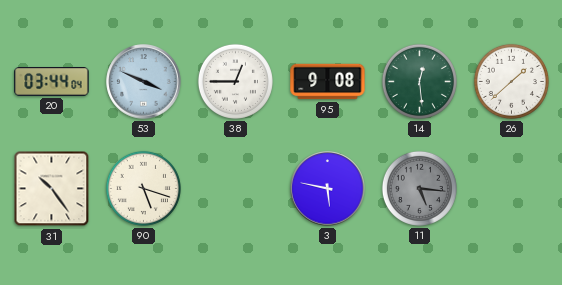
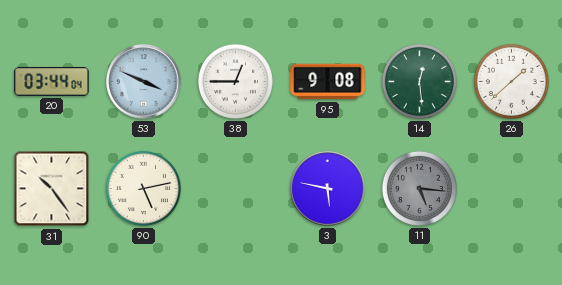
90: 5:18 -> 5:13 (143, 188)
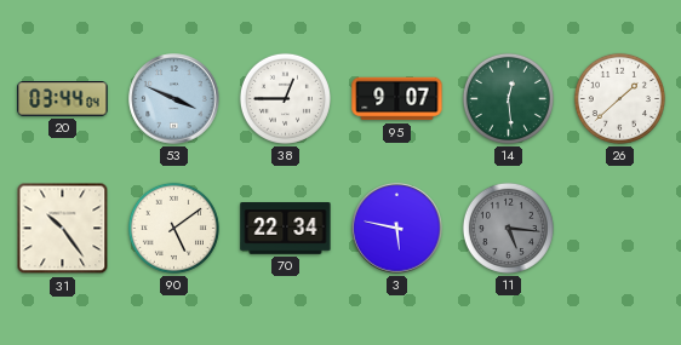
95: 9:08 -> 9:07 (397, 99)
90: 5:13 -> 5:09 (173, 228)
70: none -> 22:34 (286, 229)
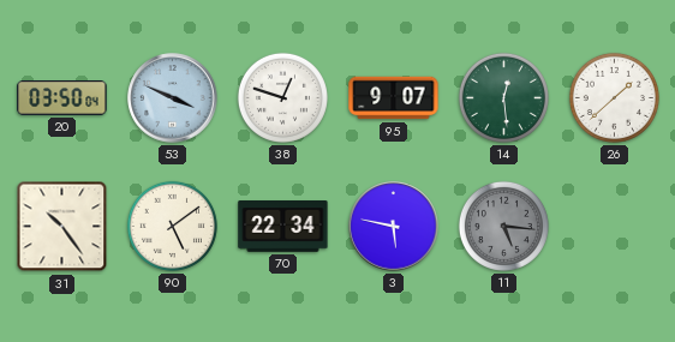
20: 03:44 -> 03:50 (62, 98)
38: 12:45 -> 12:48 (282, 97)
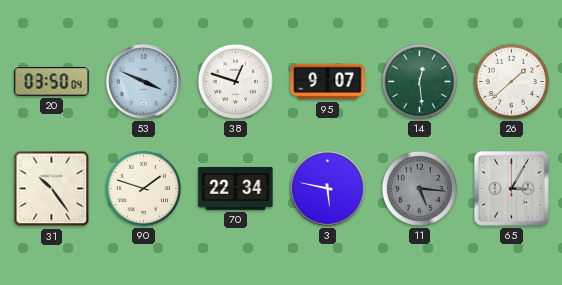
90: 5:09 -> 1:48 (143, 188)
65: none -> 3:05 (512, 189)
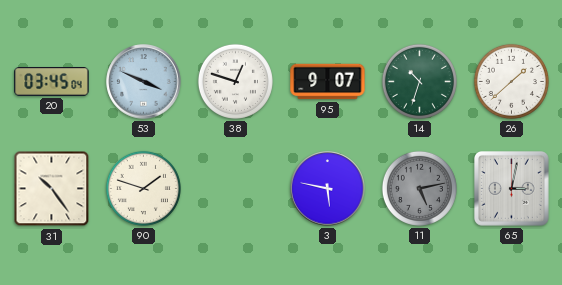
20: 03:50 -> 03:45 (52, 82)
14: 12:29 -> 10:33 (419, 81)
70: 22:34 -> none (236, 189)
11: 5:16 -> 5:13 (419, 188)
65: 3:05 -> 3:02 (512, 189)
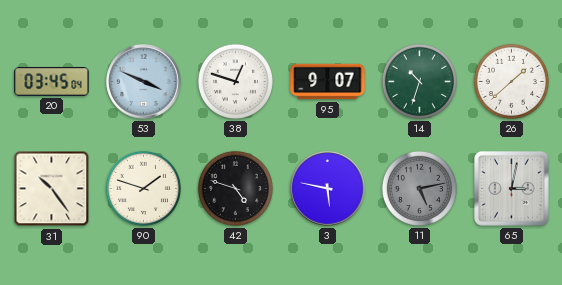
42: none -> 4:48 (235, 188)
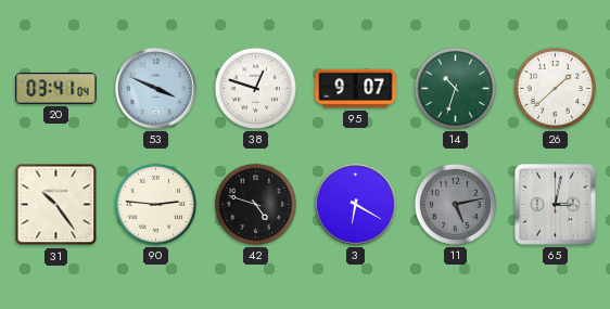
20: 03:45 -> 03:41 (56, 89)
90: 1:48 -> 2:46 (155, 204)
3: 5:47 -> 6:20 (356, 205)
